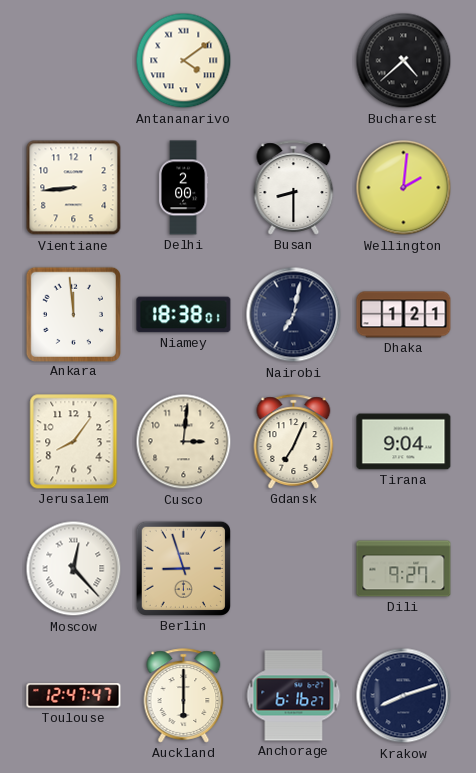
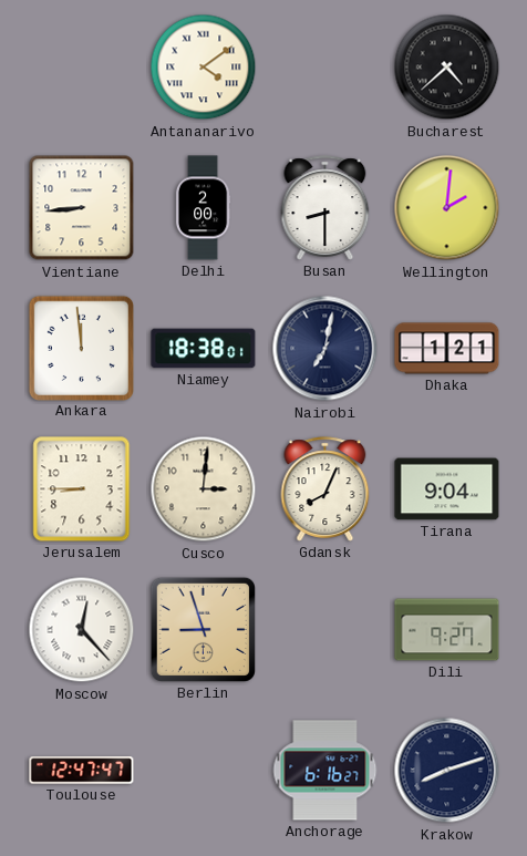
Jerusalem: 8:06 -> 8:45 (82, 489)
Gdansk: 7:04 -> 8:04 (325, 489)
Auckland: 6:00 -> none (184, 696)
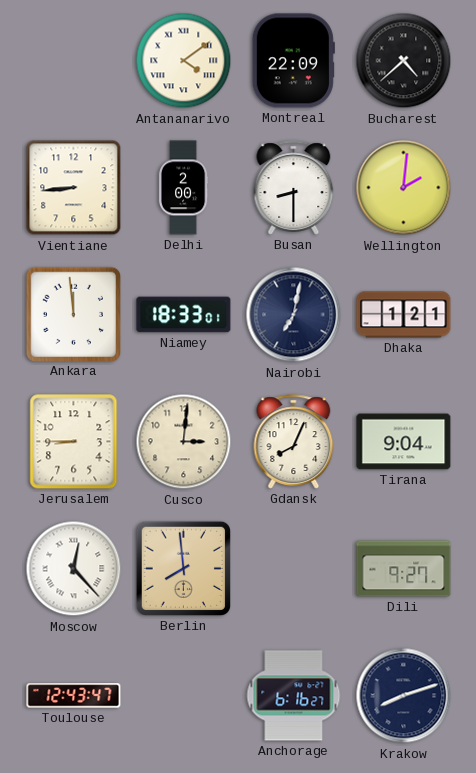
Montreal: none -> 22:09 (293, 61)
Niamey: 18:38 -> 18:33 (184, 315)
Berlin: 8:57 -> 7:59 (183, 568)
Toulouse: 12:47 -> 12:43 (74, 696)
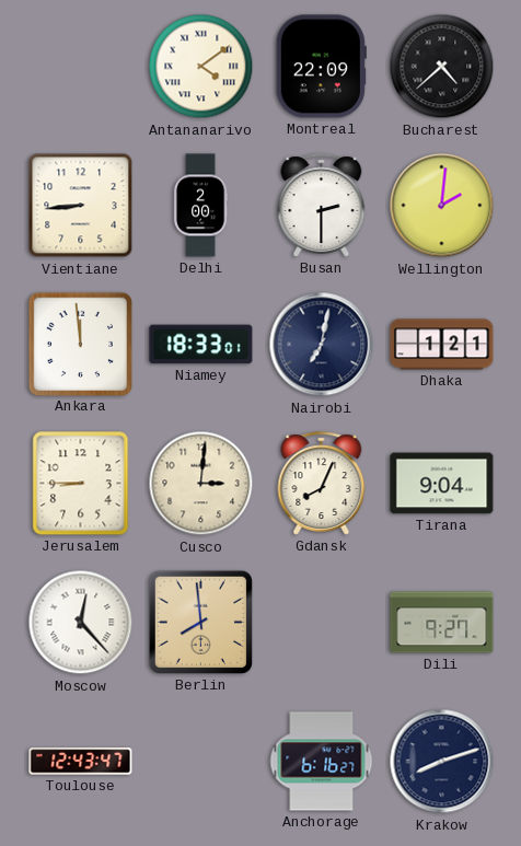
Busan: 8:30 -> 2:30 (322, 206)
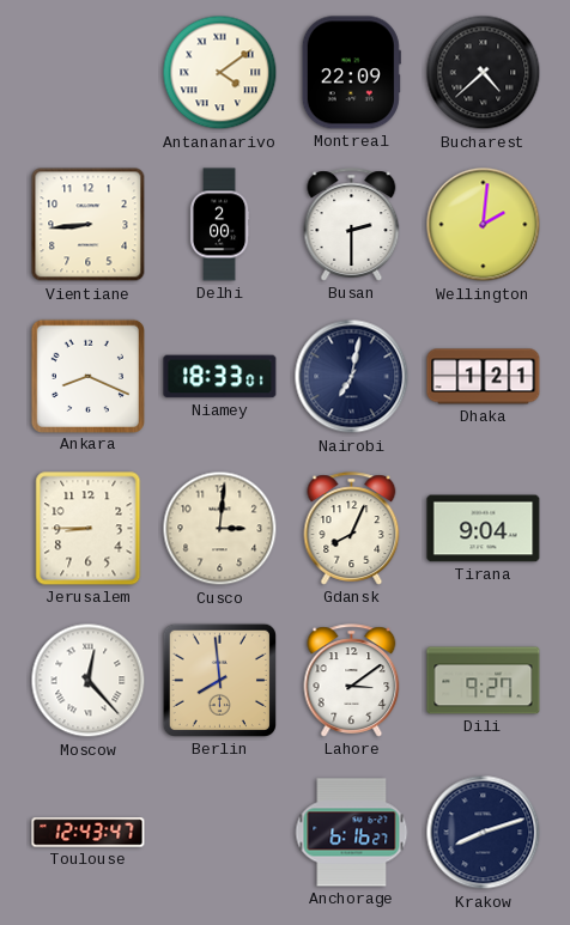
Ankara: 11:59 -> 8:19 (87, 376)
Lahore: none -> 3:09 (352, 681)
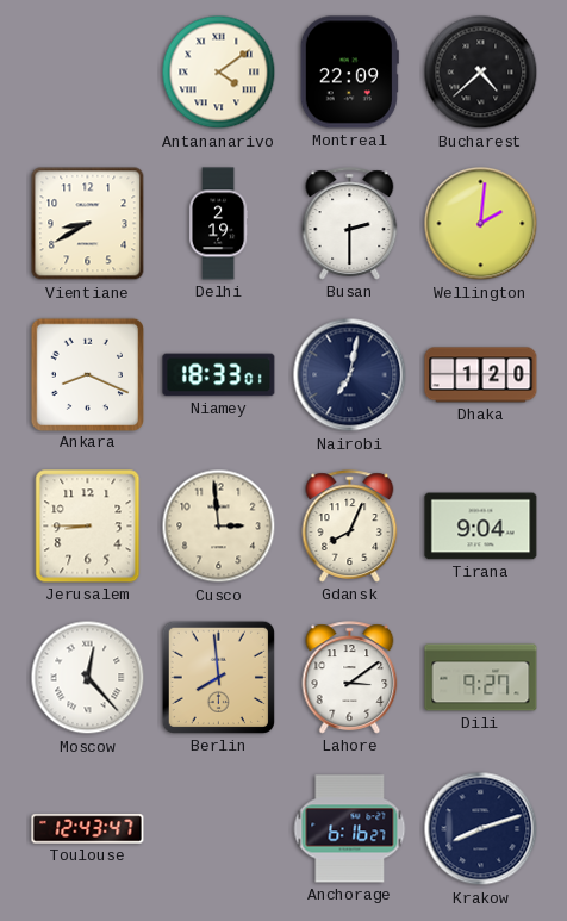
Vientiane: 8:44 -> 8:40 (88, 224)
Delhi: 2:00 -> 2:19 (218, 224)
Dhaka: 1:21 -> 1:20 (481, 375)
Cusco: 3:01 -> 2:59 (219, 527)
